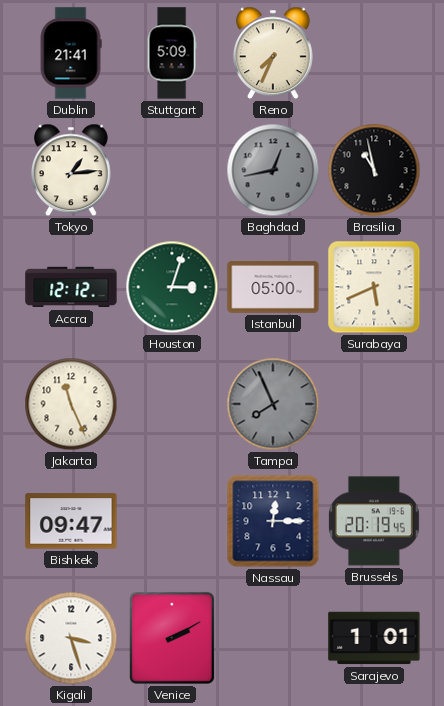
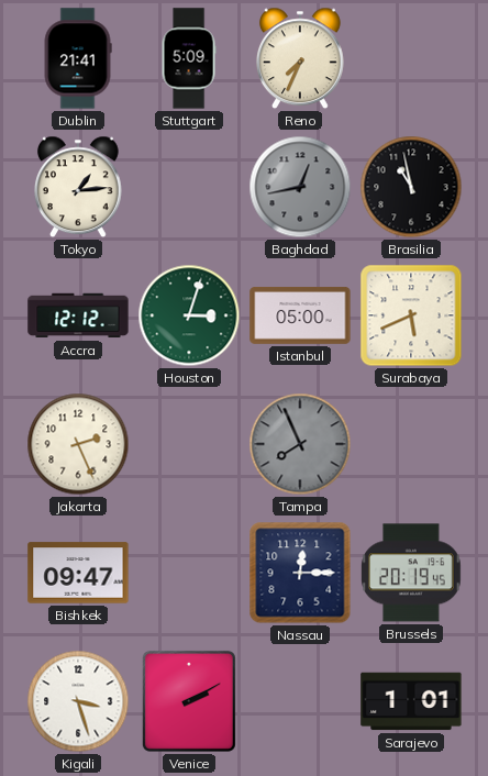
Jakarta: 11:26 -> 2:26 (78, 444)
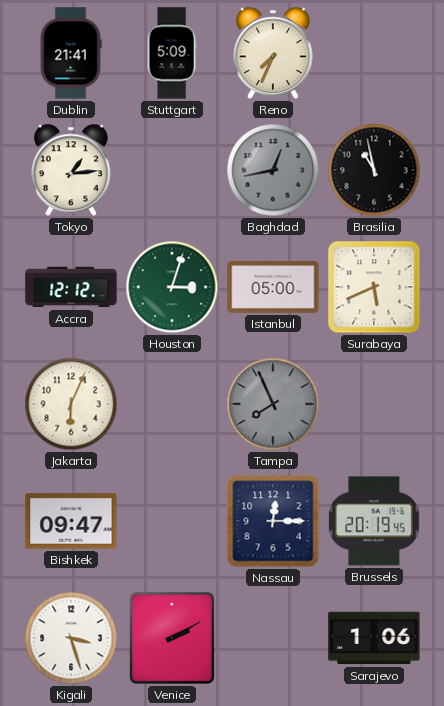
Jakarta: 2:26 -> 6:04 (71, 404)
Sarajevo: 1:01 -> 1:06 (374, 638)
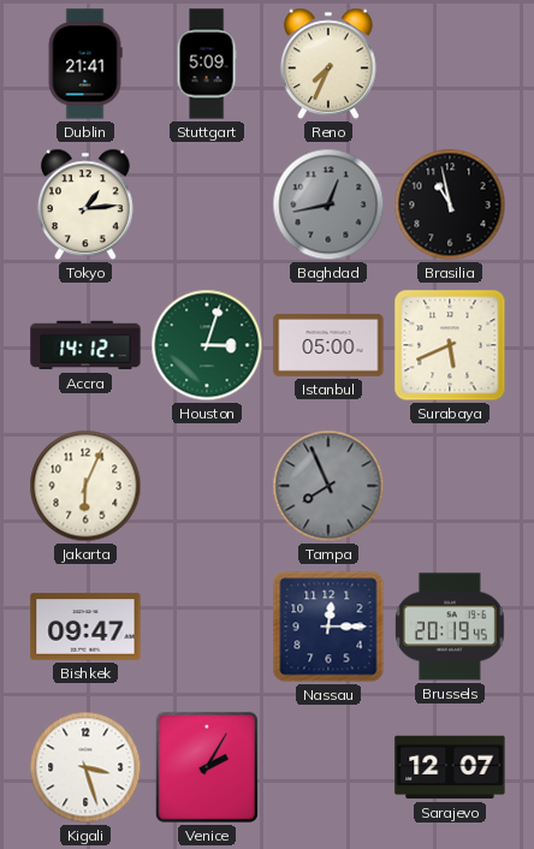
Accra: 12:12 -> 14:12 (85, 345)
Venice: 2:10 -> 2:05 (207, 767)
Sarajevo: 1:06 -> 12:07 (450, 767)
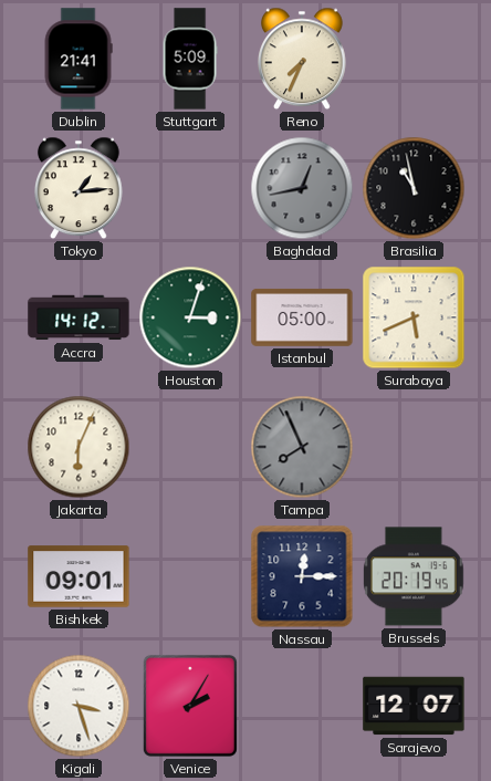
Bishkek: 09:47 -> 09:01 (79, 576)
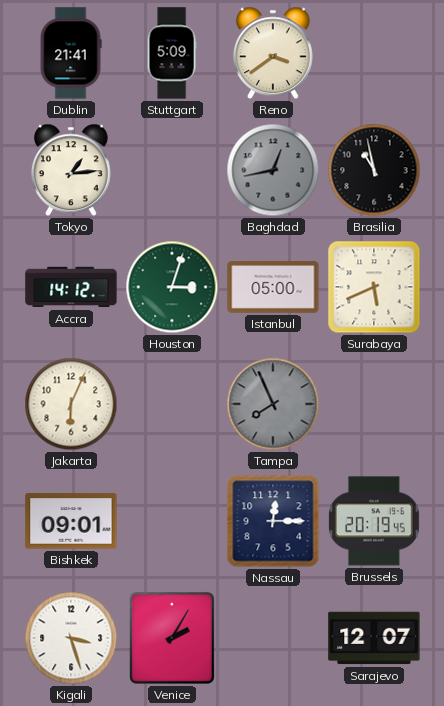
Reno: 7:34 -> 3:39 (273, 53)
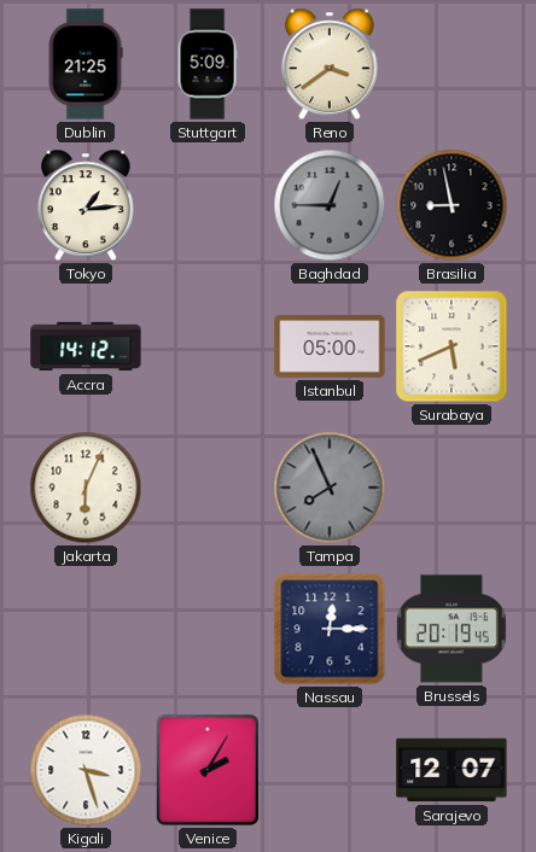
Dublin: 21:41 -> 21:25 (86, 64)
Baghdad: 12:43 -> 12:45 (330, 205)
Brasilia: 10:58 -> 8:58 (451, 205)
Houston: 3:03 -> none (172, 287)
Bishkek: 09:01 -> none (71, 521)
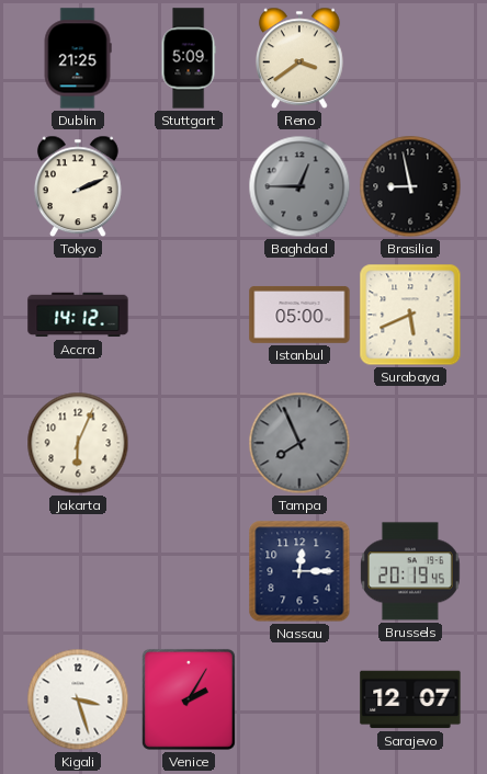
Tokyo: 1:14 -> 2:11 (78, 186)
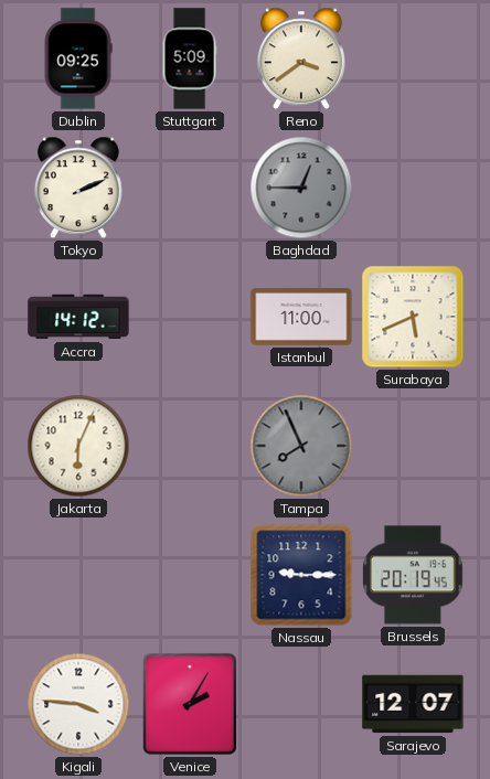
Dublin: 21:25 -> 09:25 (78, 58)
Brasilia: 8:58 -> none (410, 186)
Istanbul: 05:00 -> 11:00 (301, 317)
Nassau: 12:15 -> 9:15 (301, 575)
Kigali: 3:27 -> 3:46 (78, 704)
